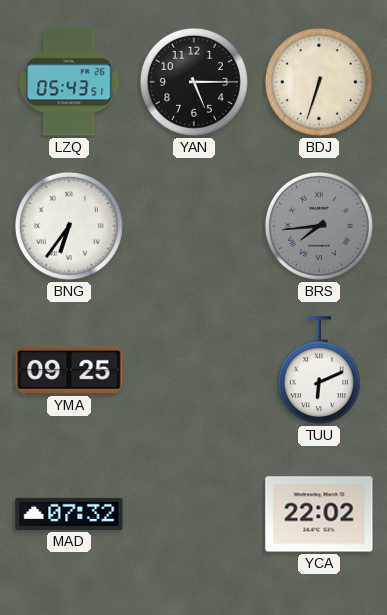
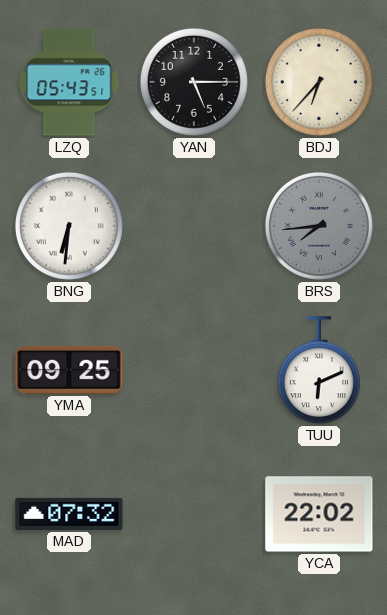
BDJ: 6:33 -> 6:37 (319, 82)
BNG: 6:36 -> 6:31 (69, 226)
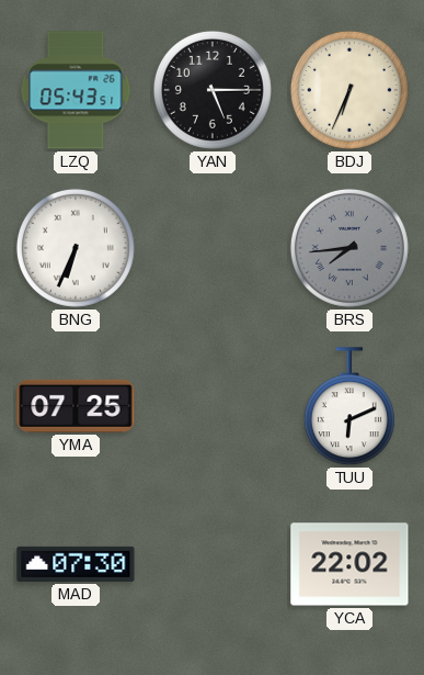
BDJ: 6:37 -> 6:34 (349, 90)
BNG: 6:31 -> 6:34 (76, 248)
YMA: 09:25 -> 07:25 (76, 406)
MAD: 07:32 -> 07:30 (76, 564)
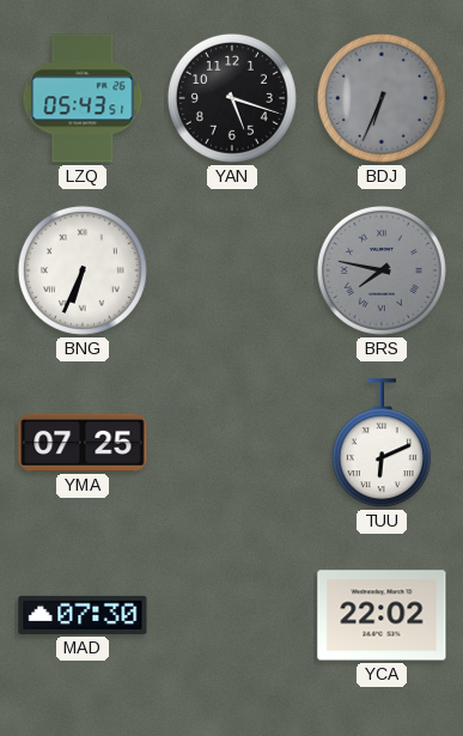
YAN: 5:15 -> 5:18 (232, 98)
BDJ dial: cream -> grey (382, 98)
BRS: 7:44 -> 7:47 (382, 270)
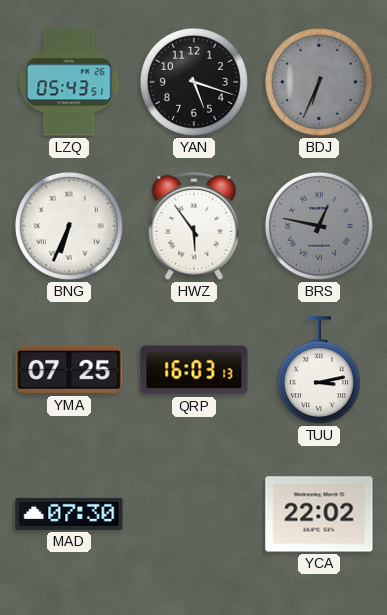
HWZ: none -> 5:54 (194, 226)
BRS: 7:47 -> 12:47 (319, 226)
QRP: none -> 16:03 (194, 370)
TUU: 6:11 -> 3:13 (319, 371)
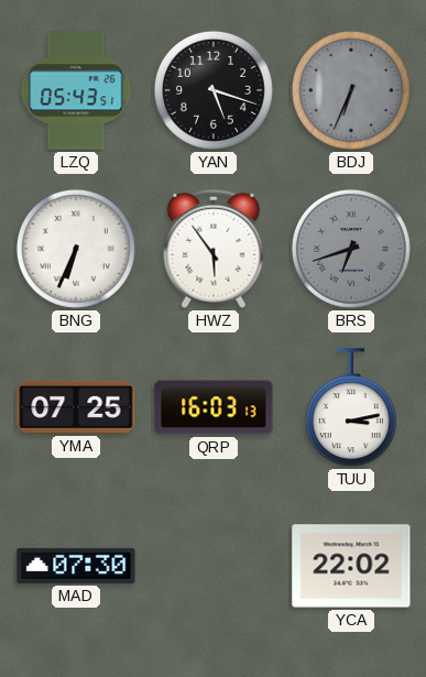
BRS: 12:47 -> 6:42 (351, 249)
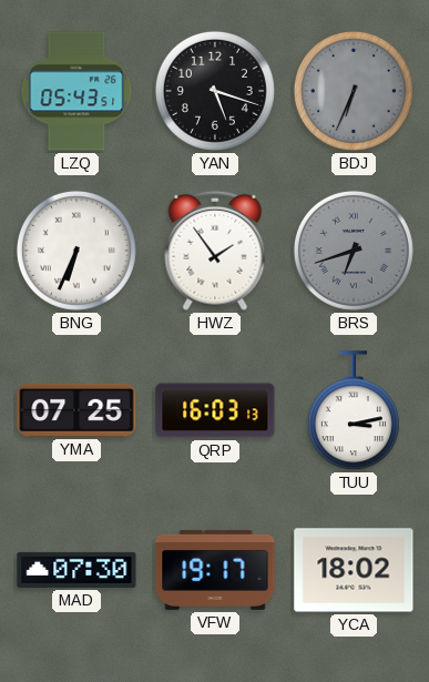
HWZ: 5:54 -> 1:54 (215, 251)
VFW: none -> 19:17 (215, 570)
YCA: 22:02 -> 18:02 (354, 570)
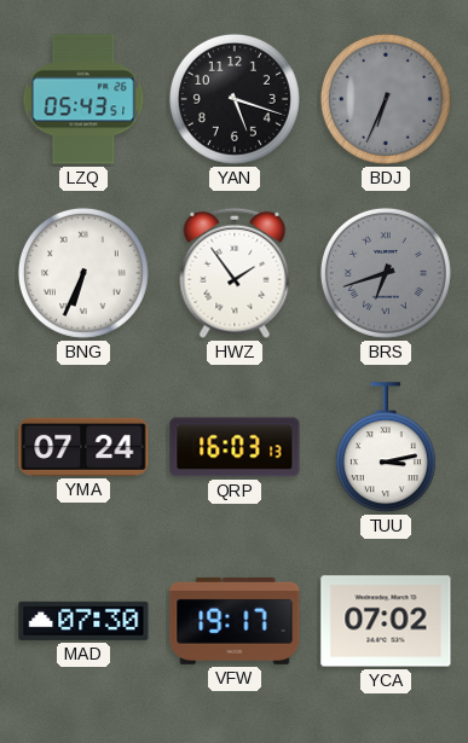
YMA: 07:25 -> 07:24 (83, 447)
YCA: 18:02 -> 07:02 (386, 621)
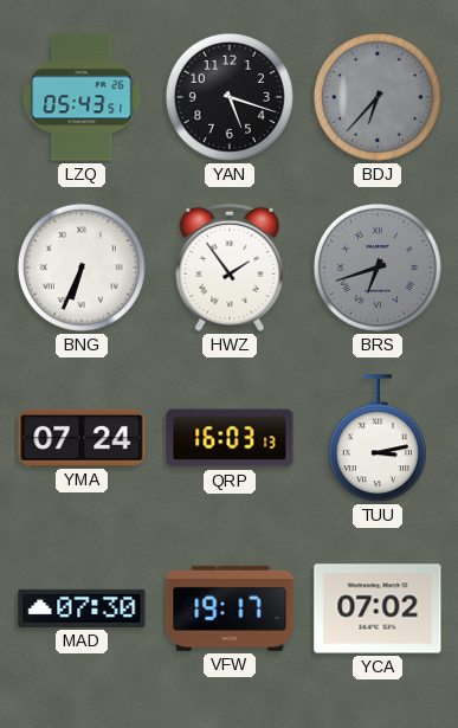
BDJ: 6:34 -> 6:37 (378, 97)
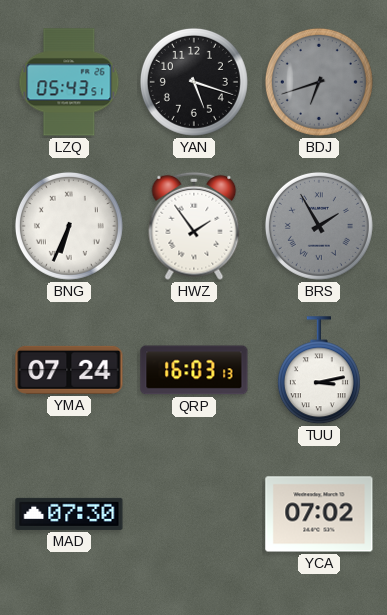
BDJ: 6:37 -> 6:42 (319, 82)
BRS: 6:42 -> 1:55 (319, 226)
VFW: 19:17 -> none (230, 608)
